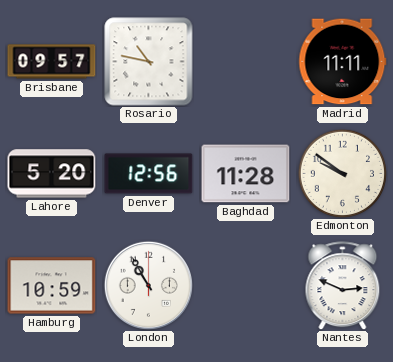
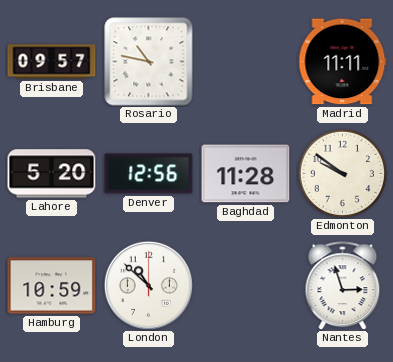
London: 10:55 -> 10:52 (148, 285)
Nantes: 2:49 -> 2:57 (343, 286)
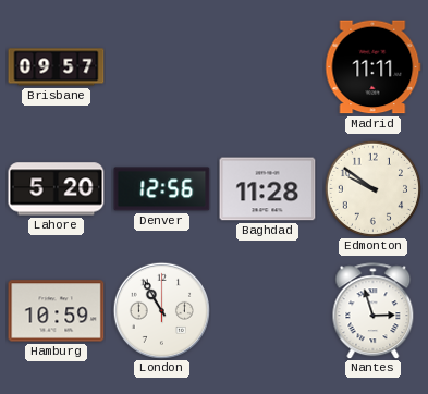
Rosario: 10:47 -> none (149, 62)
London: 10:52 -> 10:55 (161, 310)
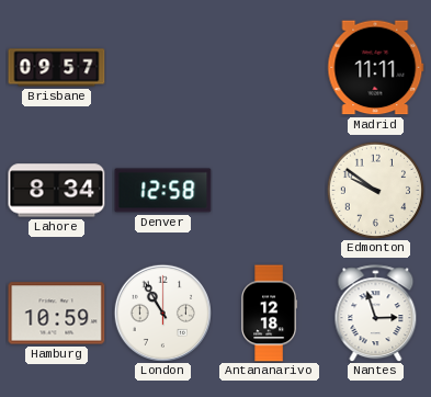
Lahore: 5:20 -> 8:34 (57, 191)
Denver: 12:56 -> 12:58 (163, 191)
Baghdad: 11:28 -> none (268, 189)
Antananarivo: none -> 12:18 (270, 314)
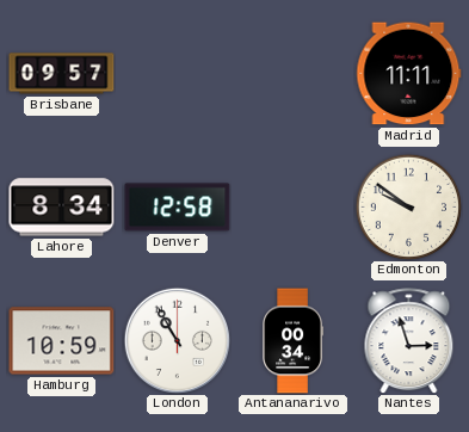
Antananarivo: 12:18 -> 00:34 (294, 341)
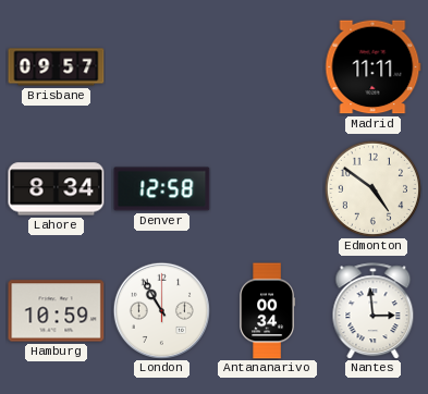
Edmonton: 9:51 -> 4:51 (372, 188)
Nantes: 2:57 -> 2:59 (374, 311)
